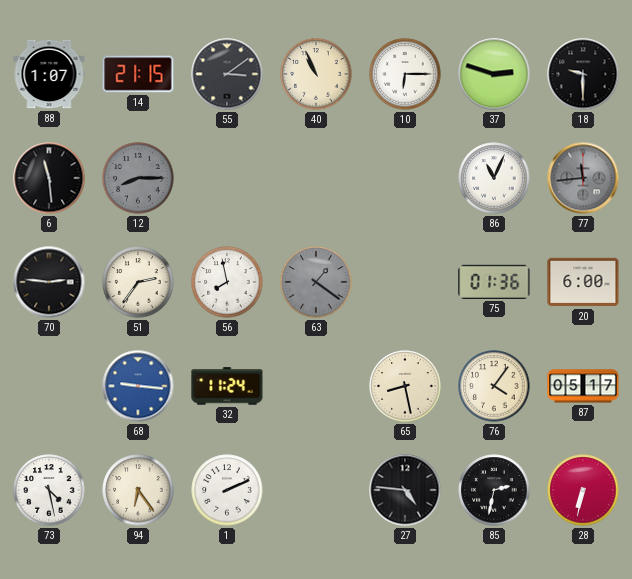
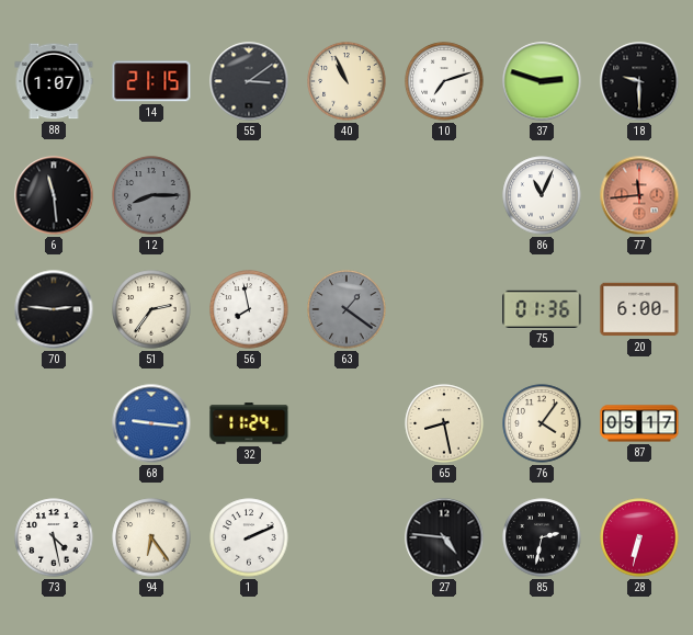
10: 6:15 -> 7:12 (444, 81)
77 dial: grey -> salmon (639, 195)
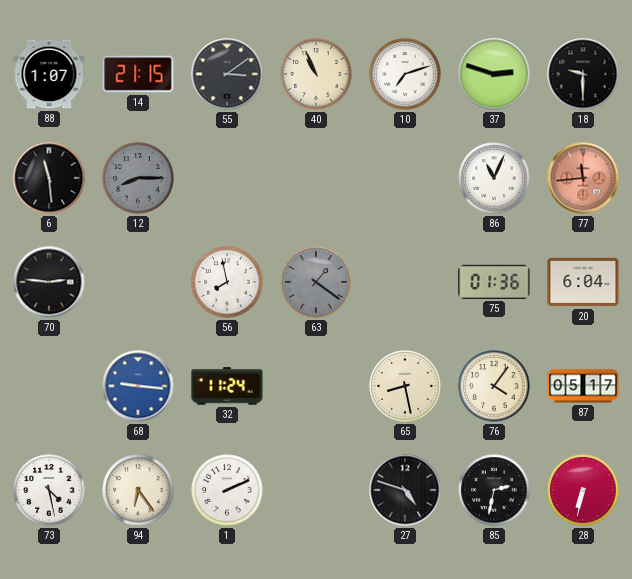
51: 2:36 -> none (151, 309)
20: 6:00 -> 6:04 (583, 282)
27: 4:46 -> 4:48 (405, 490)
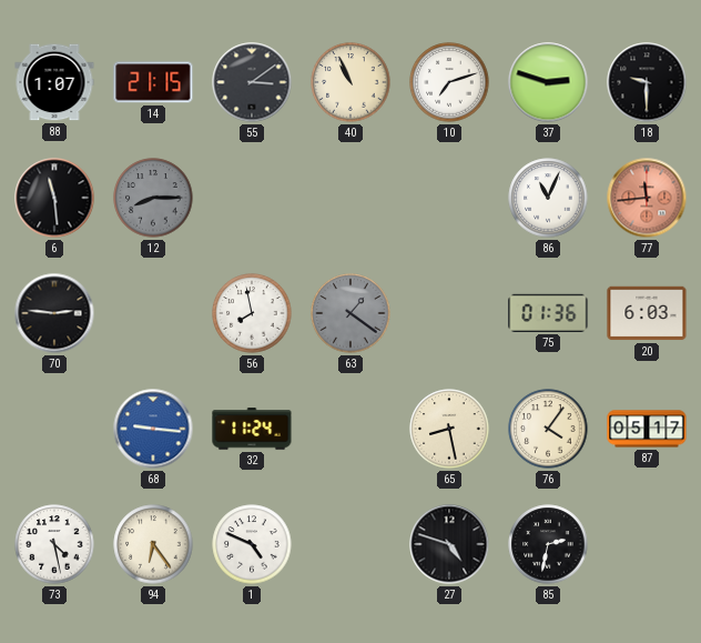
20: 6:04 -> 6:03 (647, 313)
1: 2:11 -> 4:49 (252, 544)
28: 6:32 -> none (583, 490)
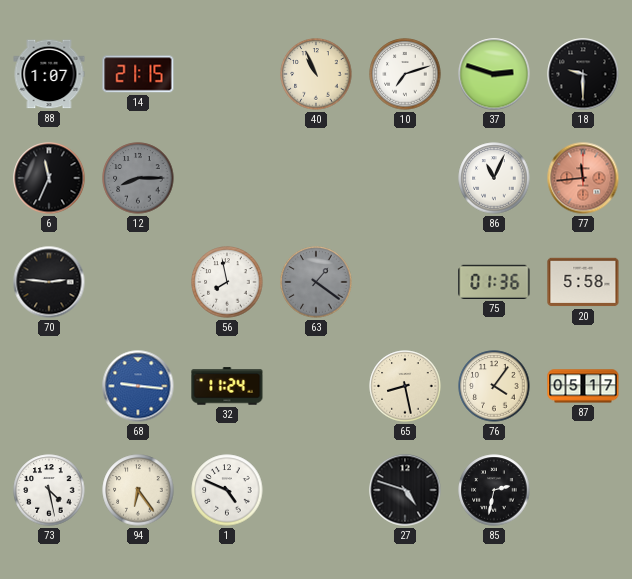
55: 3:09 -> none (252, 82)
6: 11:29 -> 11:34 (49, 178)
20: 6:03 -> 5:58 (583, 282)
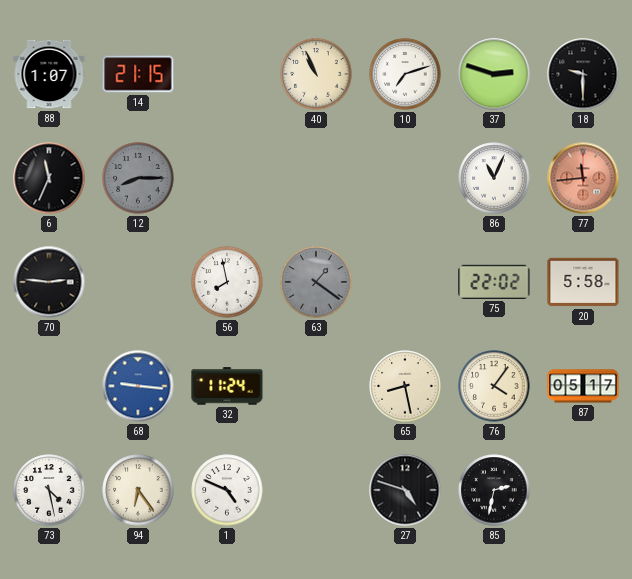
75: 01:36 -> 22:02 (494, 282)
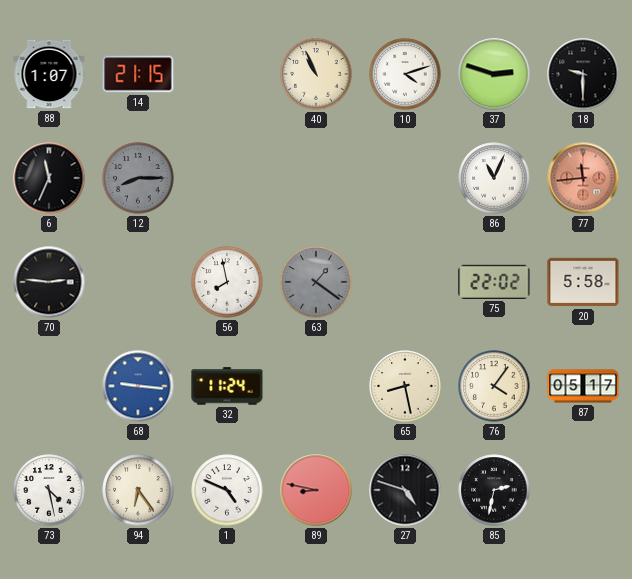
10: 7:12 -> 4:12 (405, 74)
89: none -> 8:47 (316, 490)
